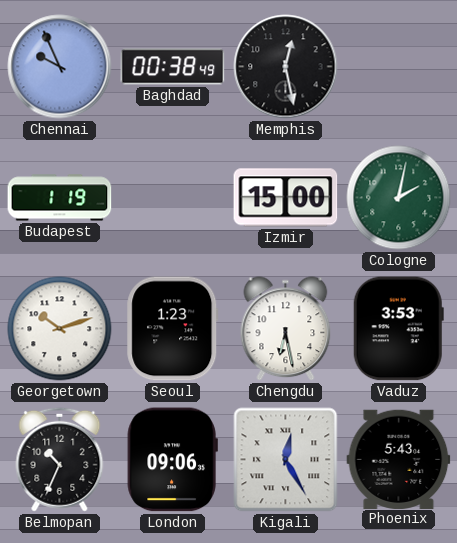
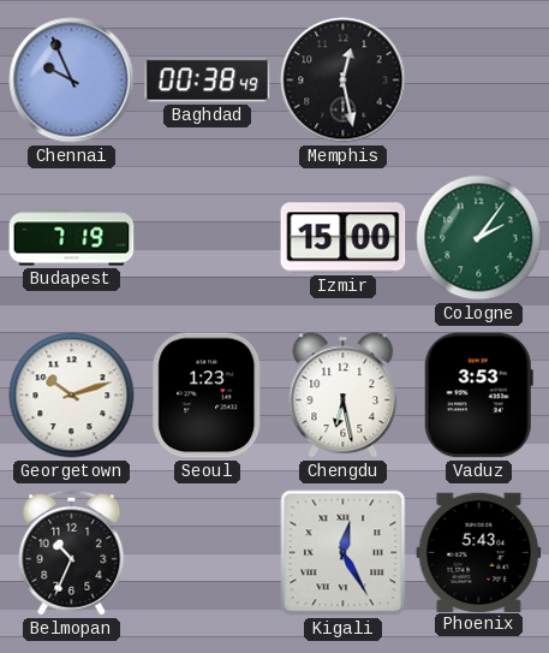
Budapest: 1:19 -> 7:19 (72, 238)
Cologne: 2:02 -> 2:06 (479, 238)
London: 09:06 -> none (172, 460)
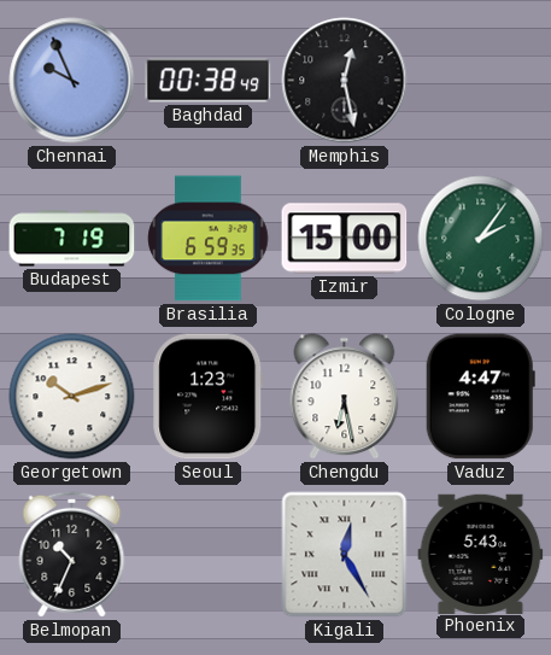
Brasilia: none -> 6:59 (209, 239)
Vaduz: 3:53 -> 4:47 (480, 397)
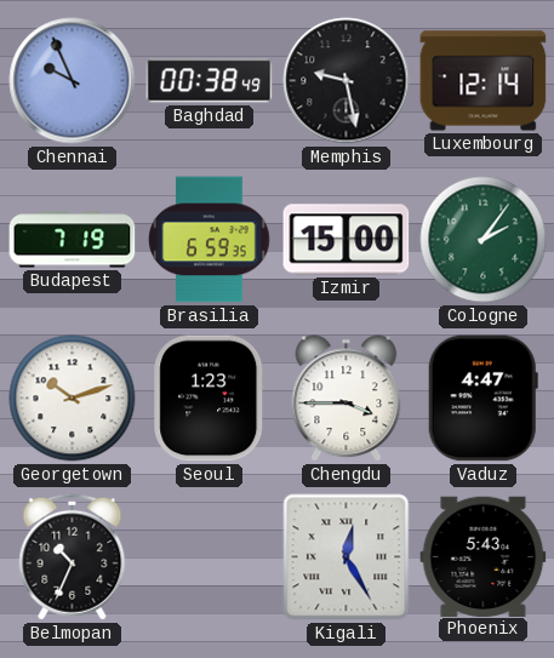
Memphis: 12:28 -> 9:28 (347, 81)
Luxembourg: none -> 12:14 (484, 81)
Chengdu: 6:28 -> 3:45 (347, 399)
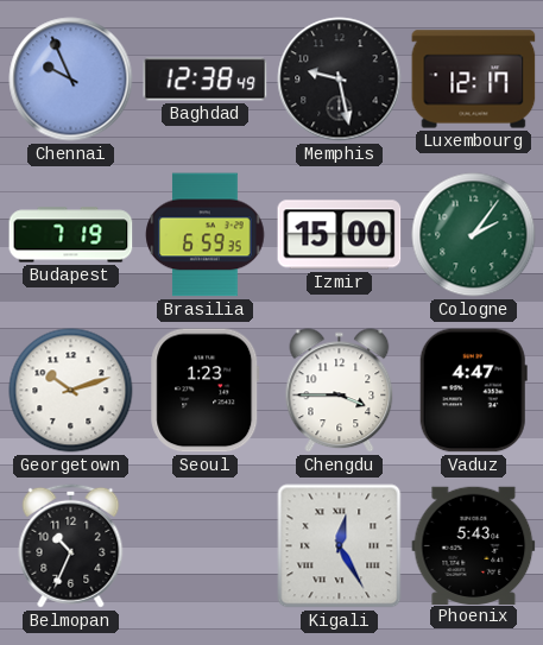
Baghdad: 00:38 -> 12:38 (206, 80)
Luxembourg: 12:14 -> 12:17 (474, 80)
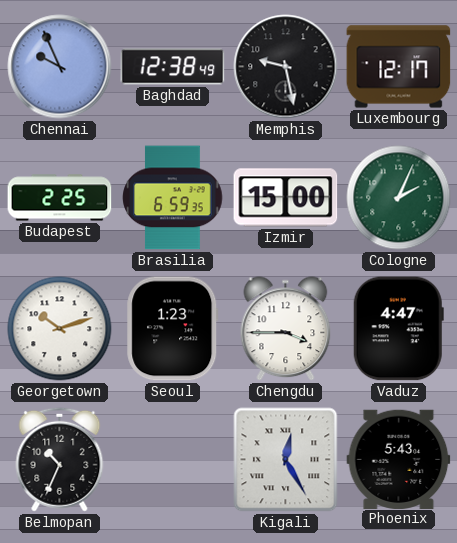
Budapest: 7:19 -> 2:25 (60, 198)
Cologne: 2:06 -> 2:04 (399, 198)
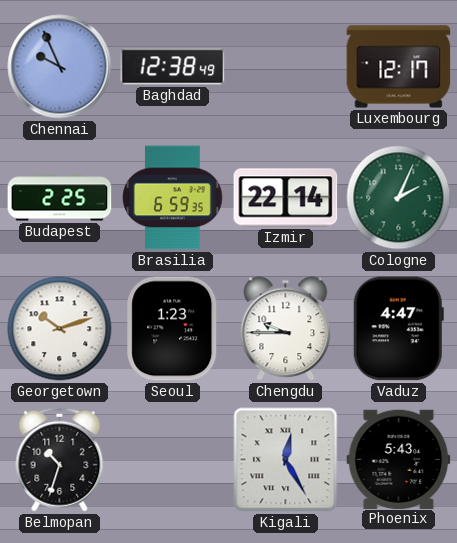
Memphis: 9:28 -> none (286, 67)
Izmir: 15:00 -> 22:14 (286, 198)
Chengdu: 3:45 -> 9:45 (286, 329)
Belmopan: 10:34 -> 10:33 (60, 459)
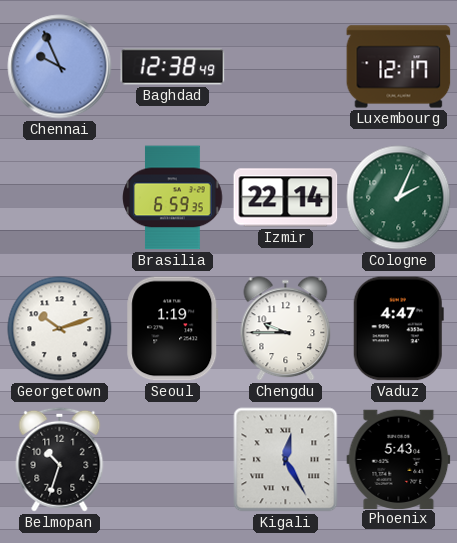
Budapest: 2:25 -> none (60, 198)
Seoul: 1:23 -> 1:19 (173, 329)
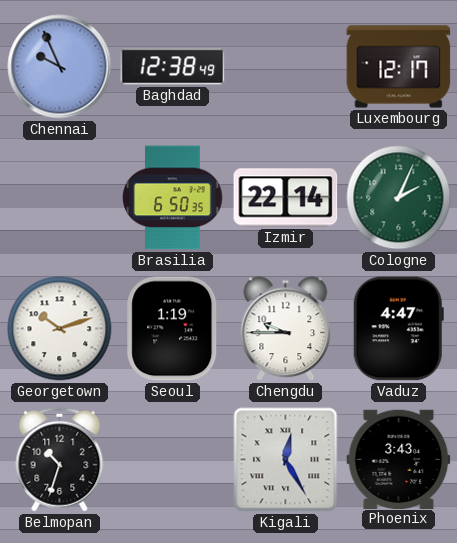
Brasilia: 6:59 -> 6:50 (173, 198)
Phoenix: 5:43 -> 3:43 (399, 459)
